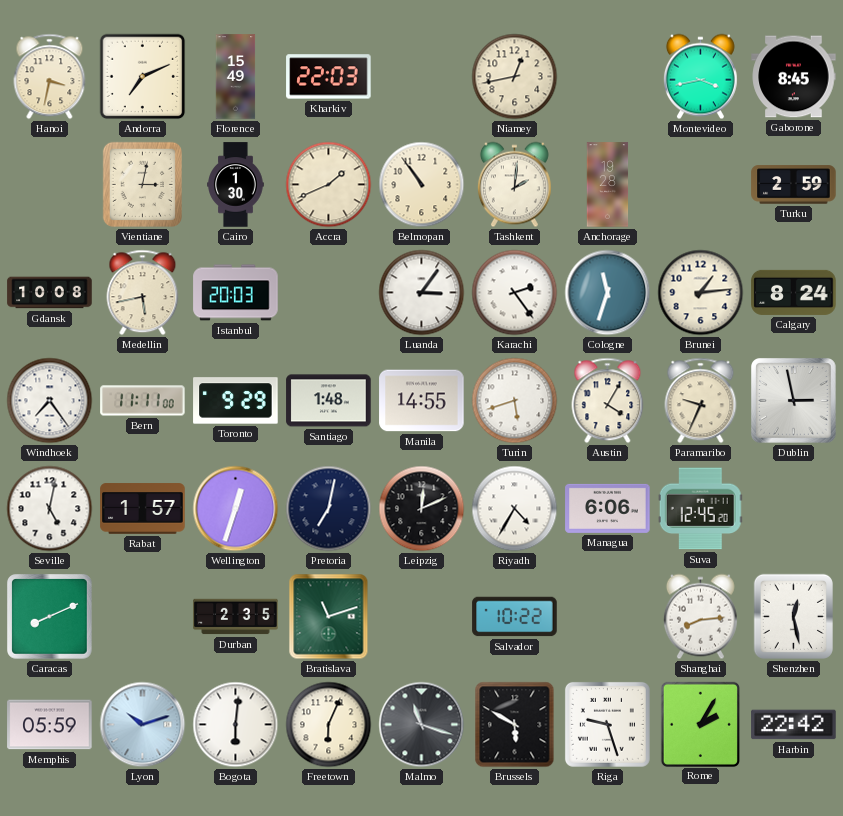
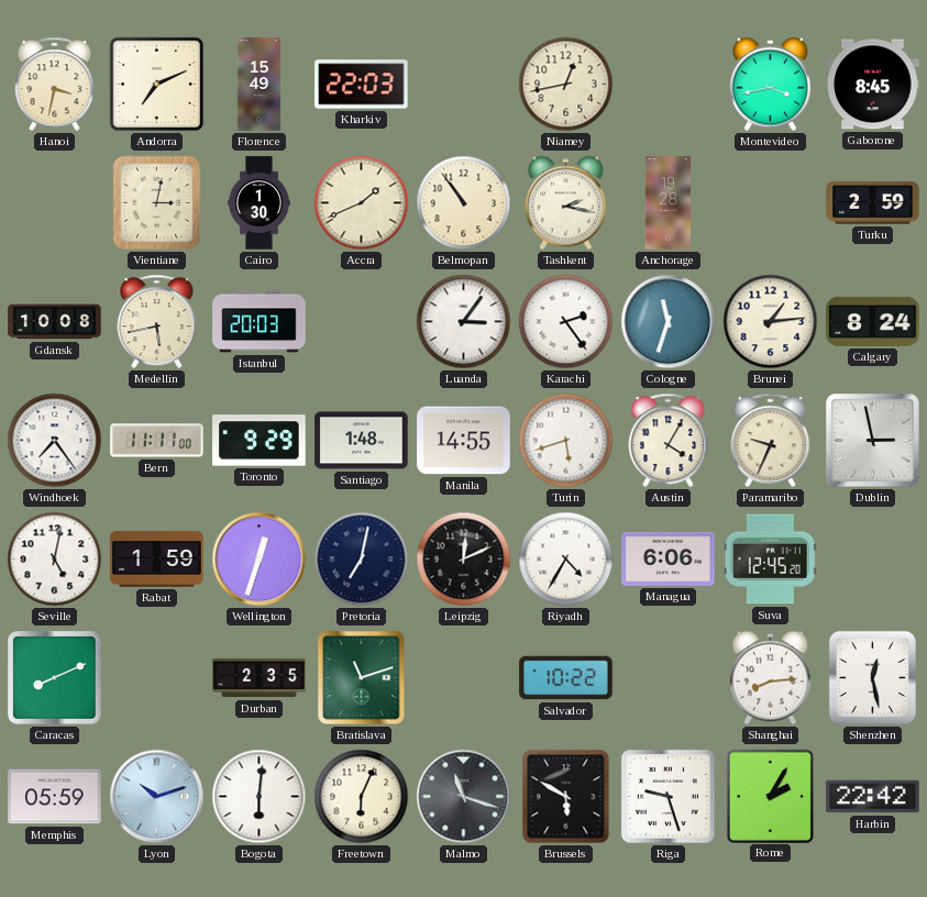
Tashkent: 2:01 -> 2:17 (565, 203)
Rabat: 1:57 -> 1:59 (157, 560)
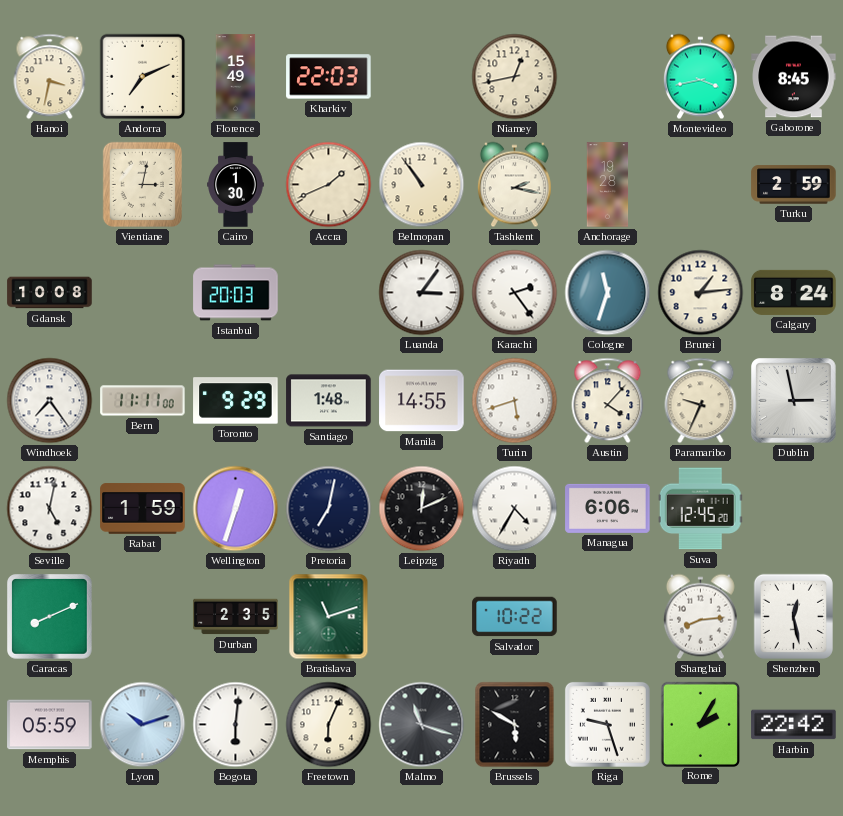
Medellin: 5:43 -> none (157, 322)
Austin: 4:05 -> 4:07 (608, 401)
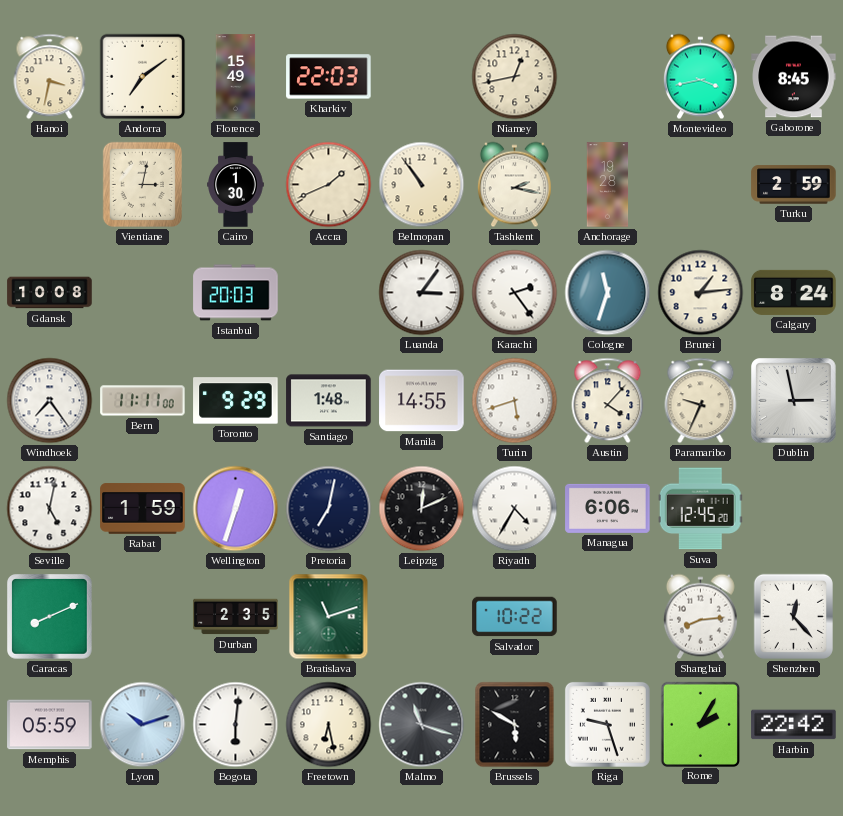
Andorra: 7:11 -> 7:09 (143, 77)
Shenzhen: 12:28 -> 12:23 (793, 616)
Freetown: 6:04 -> 6:28 (329, 725)
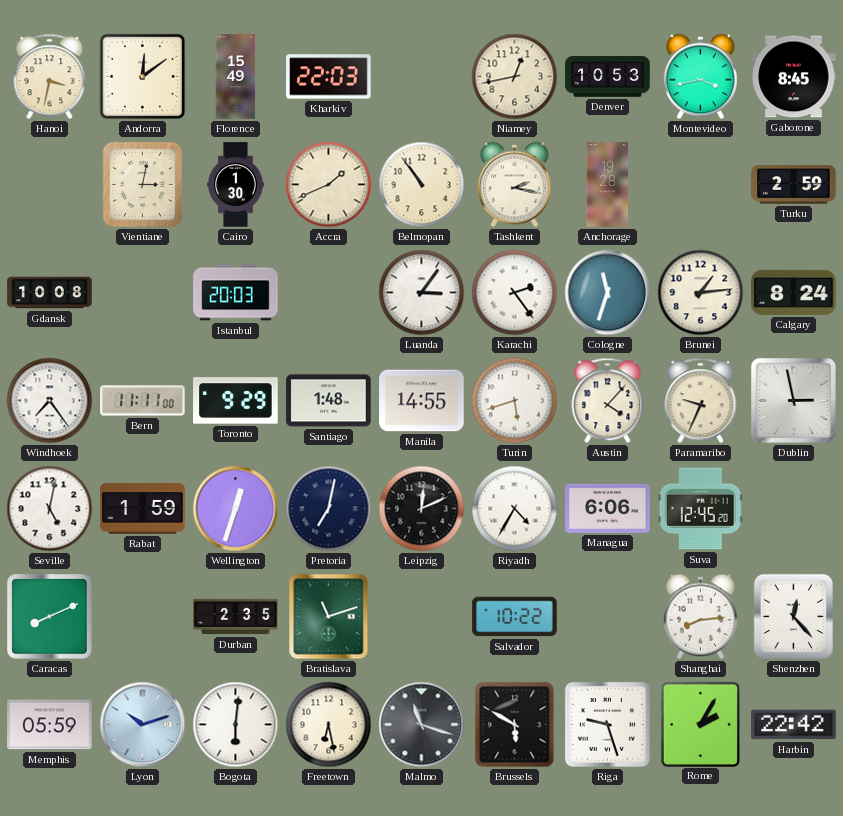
Andorra: 7:09 -> 12:09 (143, 77)
Denver: none -> 10:53 (608, 77)
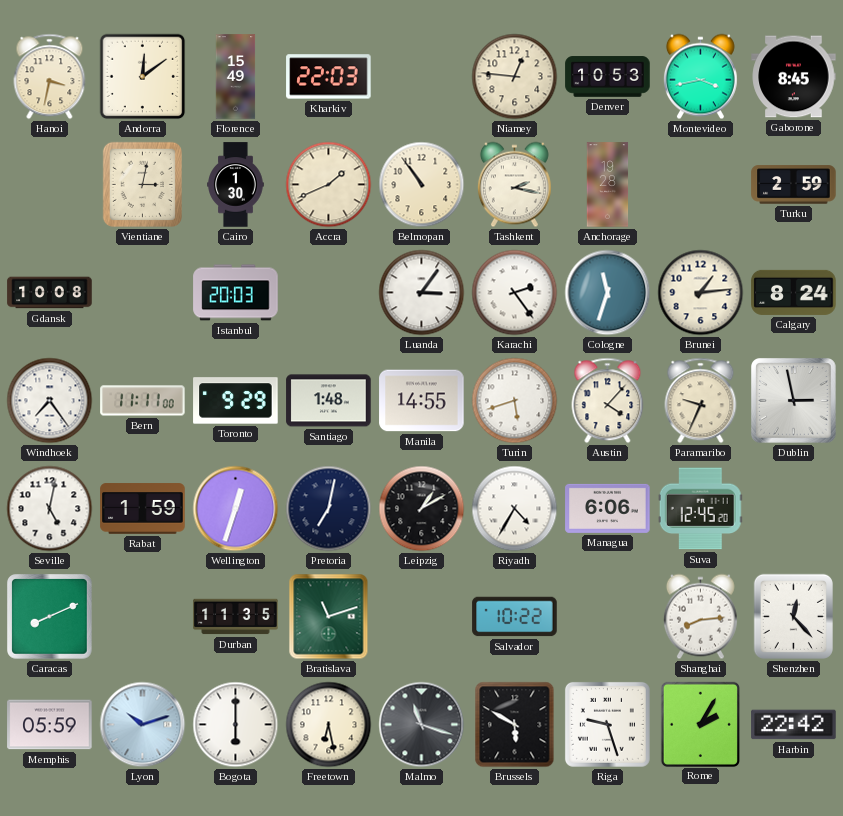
Niamey: 12:43 -> 12:46 (515, 77)
Leipzig: 12:11 -> 1:10 (422, 509)
Durban: 2:35 -> 11:35 (236, 617)
Bogota: 6:01 -> 6:00 (236, 725)
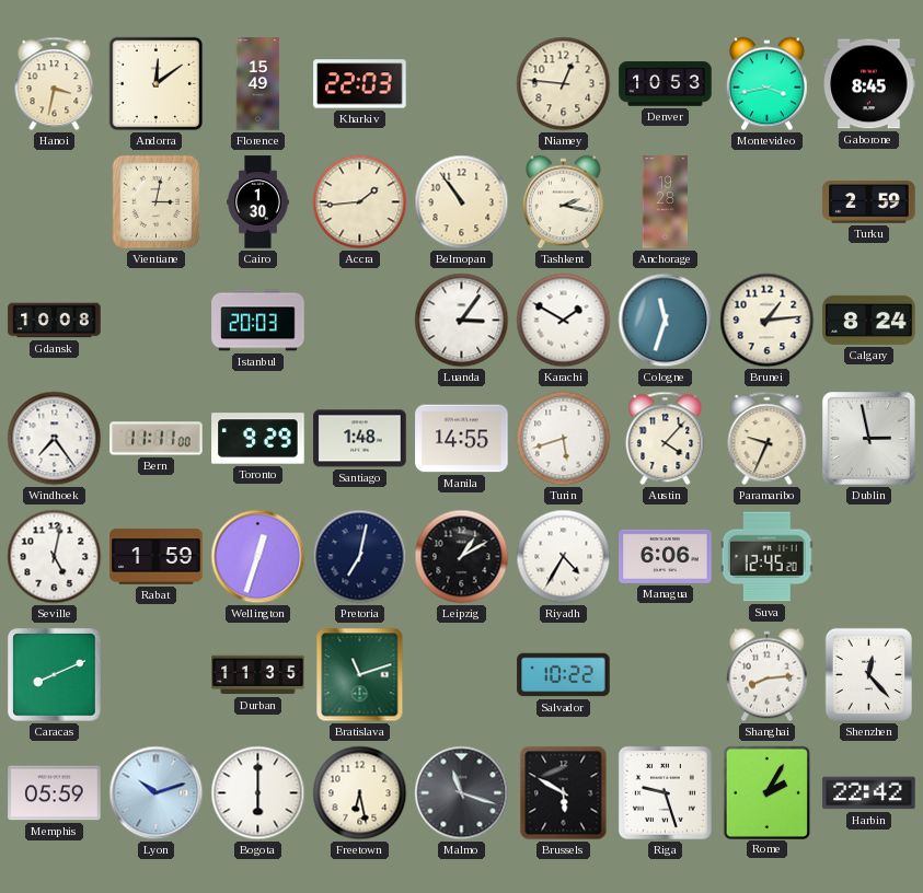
Accra: 1:41 -> 1:44 (360, 202)
Karachi: 2:24 -> 1:50 (564, 321)
